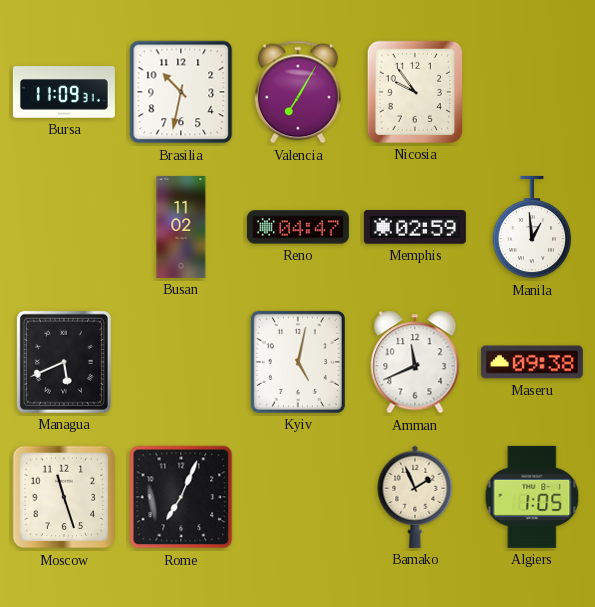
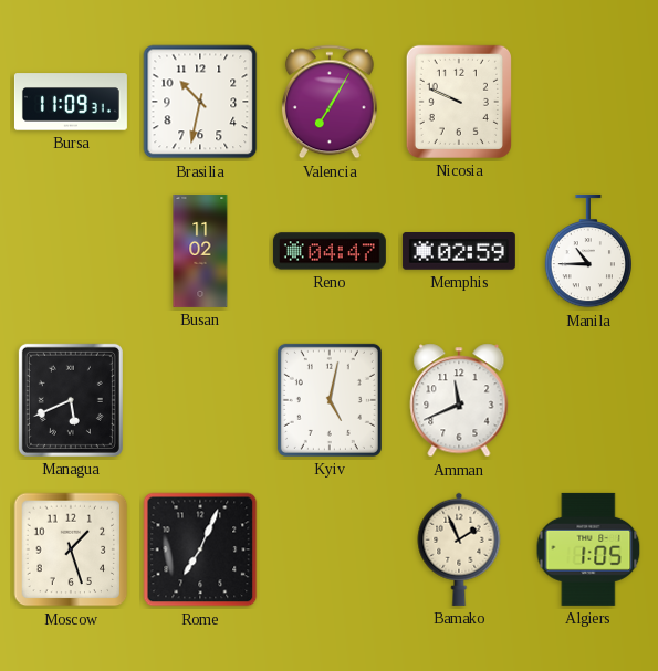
Nicosia: 9:54 -> 9:49 (459, 102)
Manila: 12:59 -> 10:45 (587, 251)
Maseru: 09:38 -> none (532, 362)
Moscow: 11:27 -> 1:27 (71, 549)
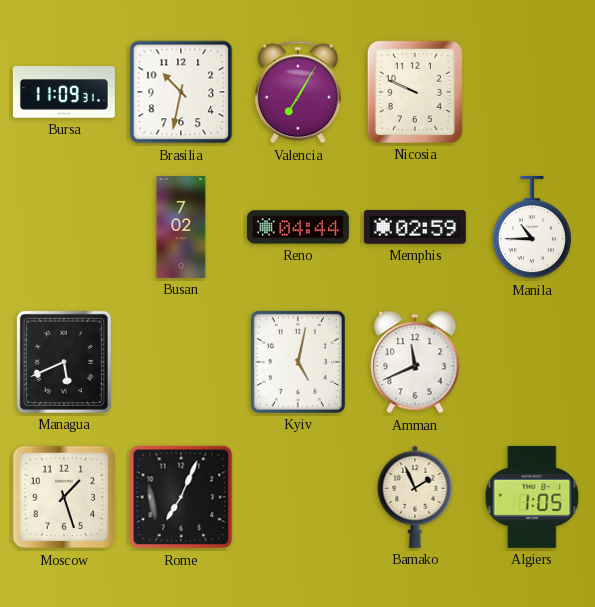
Busan: 11:02 -> 7:02 (181, 227)
Reno: 04:47 -> 04:44 (298, 227)
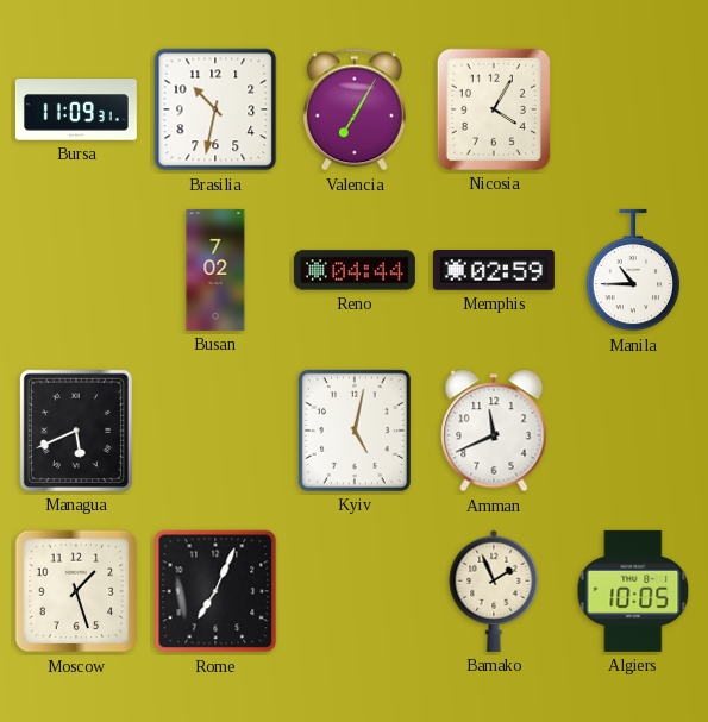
Nicosia: 9:49 -> 4:05 (494, 109)
Algiers: 1:05 -> 10:05 (633, 591)
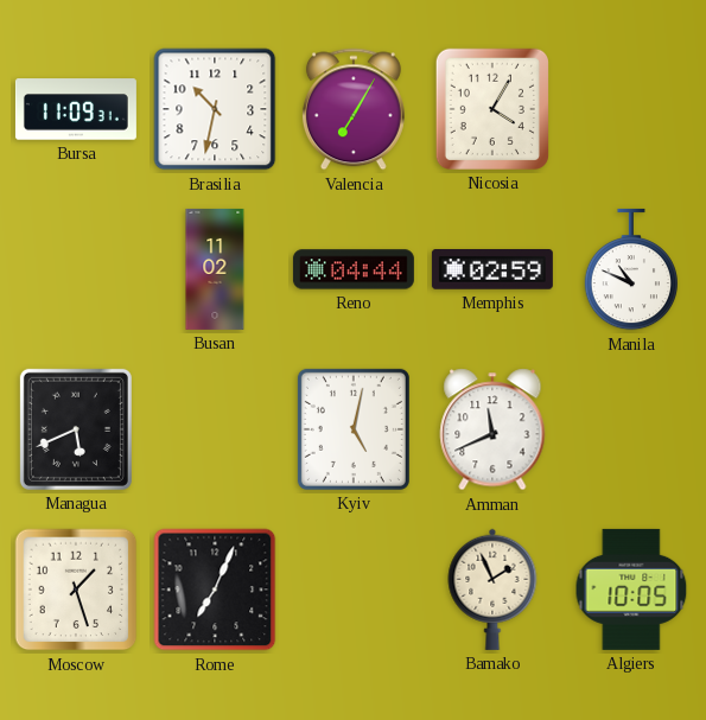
Busan: 7:02 -> 11:02 (215, 269)
Manila: 10:45 -> 10:49 (630, 269)
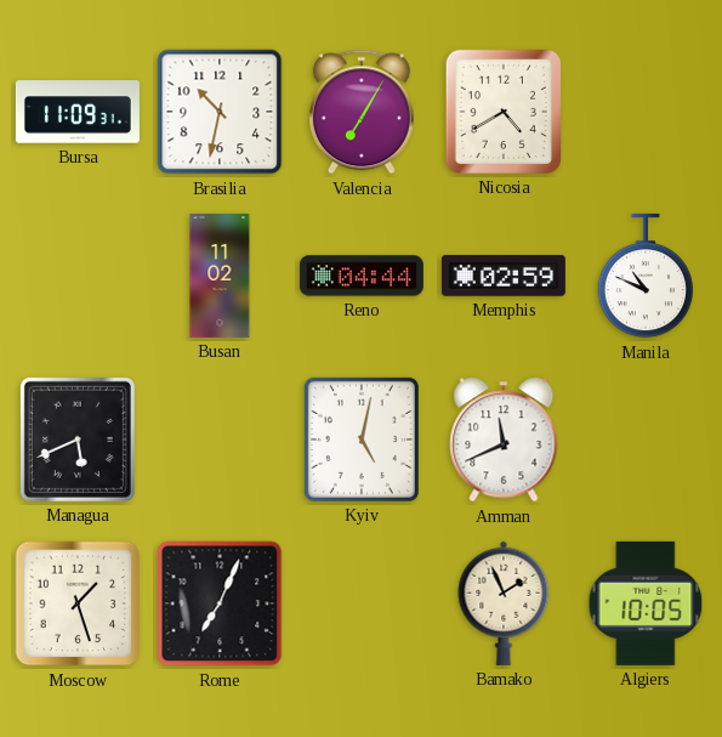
Nicosia: 4:05 -> 4:40 (504, 112)
